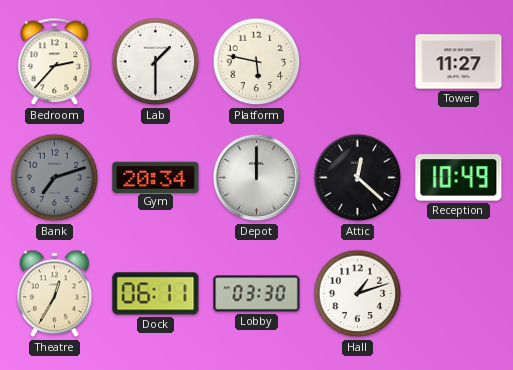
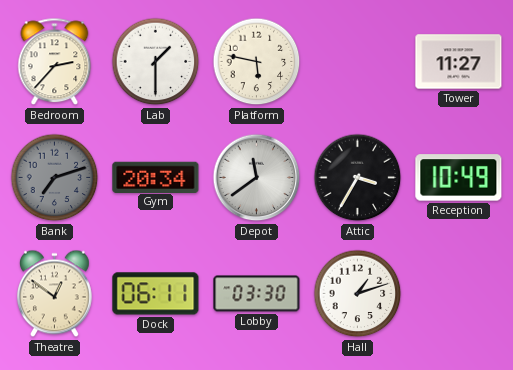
Depot: 12:00 -> 11:39 (257, 178)
Attic: 12:22 -> 3:35 (358, 178)
Theatre: 12:35 -> 12:51 (54, 294)
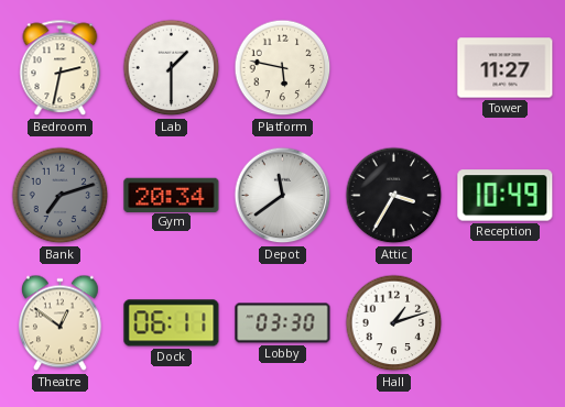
Bedroom: 2:37 -> 2:32 (61, 68)
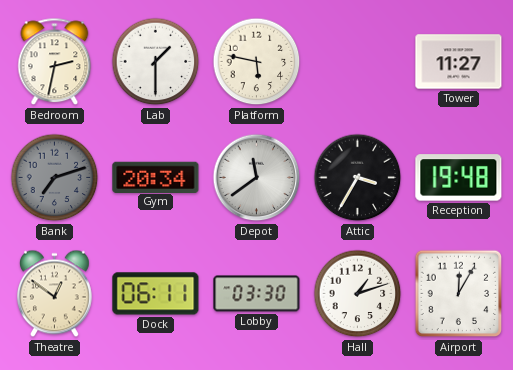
Reception: 10:49 -> 19:48 (459, 178)
Airport: none -> 12:05 (459, 294)
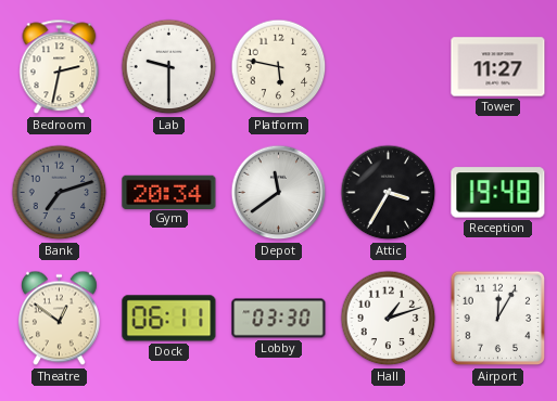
Lab: 1:30 -> 9:30 (169, 67)
